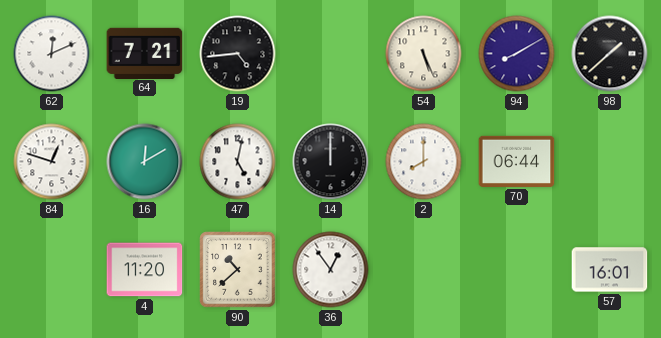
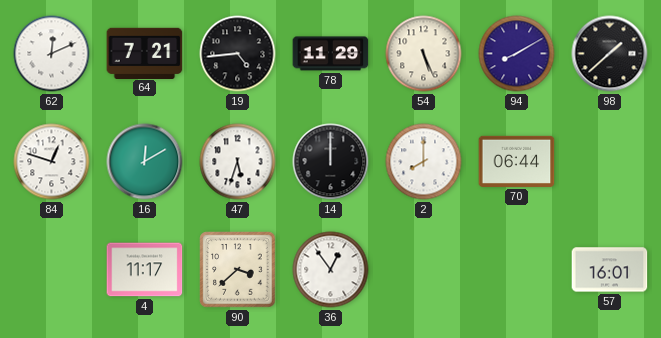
78: none -> 11:29 (331, 54)
47: 5:02 -> 5:33 (238, 162)
4: 11:20 -> 11:17 (145, 270)
90: 10:38 -> 3:38 (238, 270)
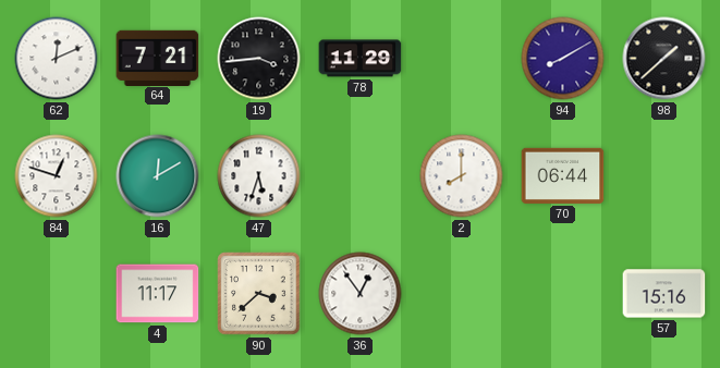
19: 4:44 -> 3:44 (259, 59)
54: 5:26 -> none (424, 54)
14: 12:00 -> none (331, 162)
57: 16:01 -> 15:16 (664, 294)
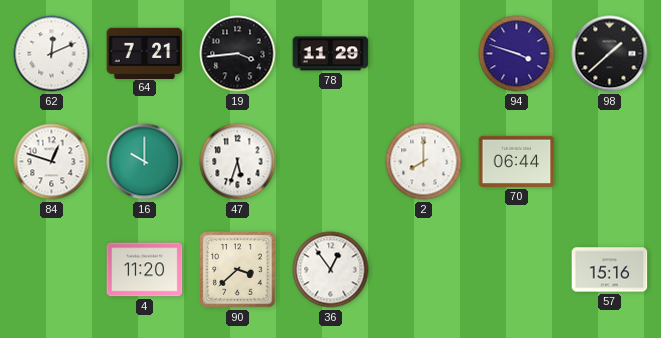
94: 8:10 -> 3:48 (517, 54)
16: 12:10 -> 10:00 (145, 162)
4: 11:17 -> 11:20 (145, 270)
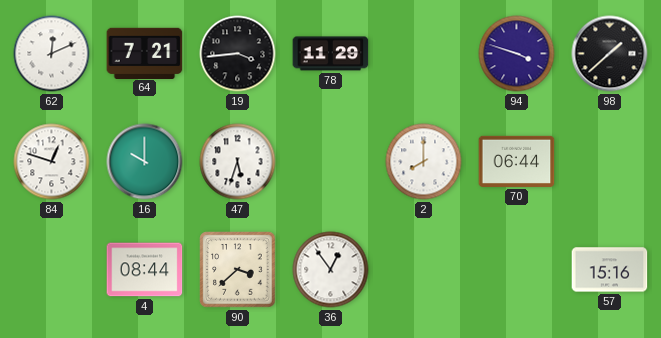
4: 11:20 -> 08:44 (145, 270)
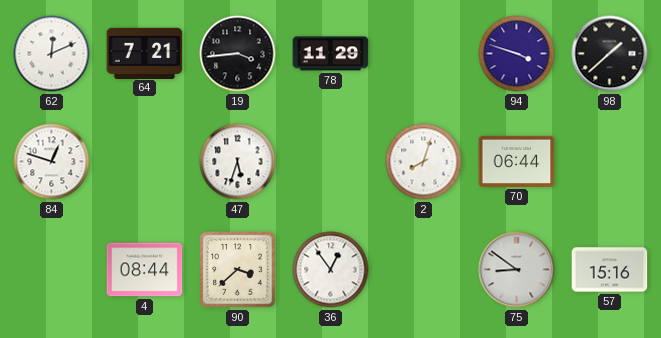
16: 10:00 -> none (145, 162)
2: 8:00 -> 8:03 (424, 162)
75: none -> 8:51 (517, 270)
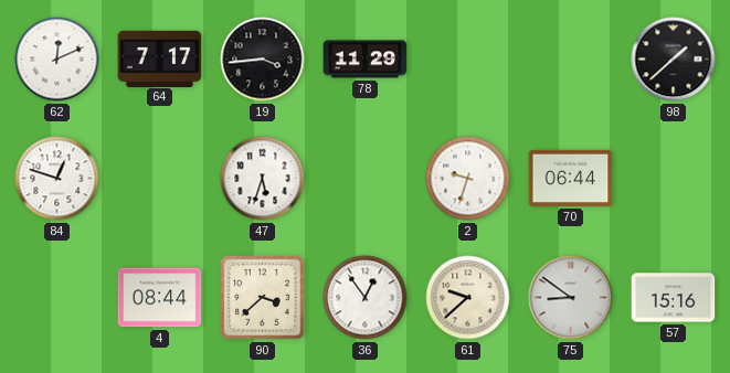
64: 7:21 -> 7:17 (160, 58)
94: 3:48 -> none (517, 54)
2: 8:03 -> 9:33 (468, 179)
61: none -> 9:38 (468, 298)
